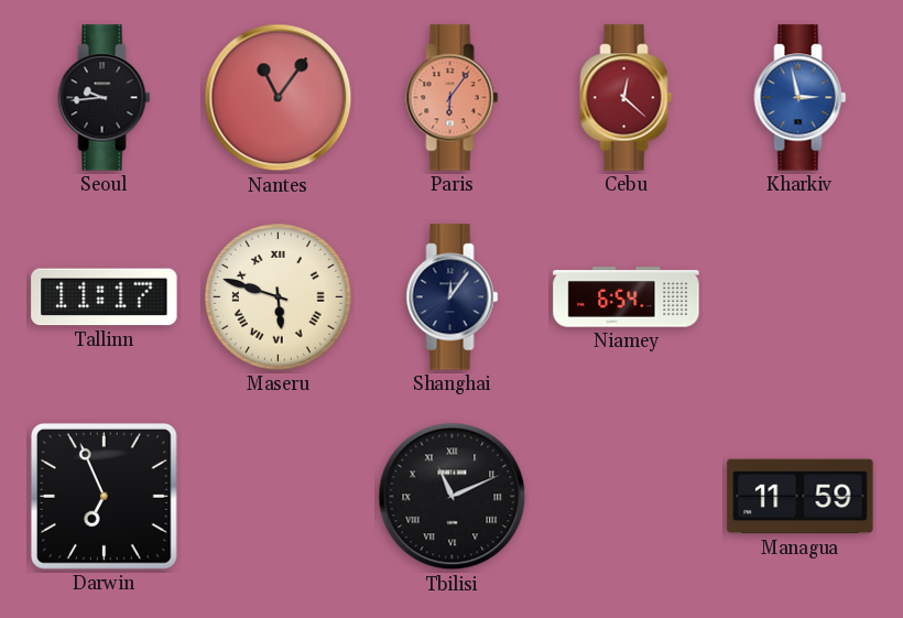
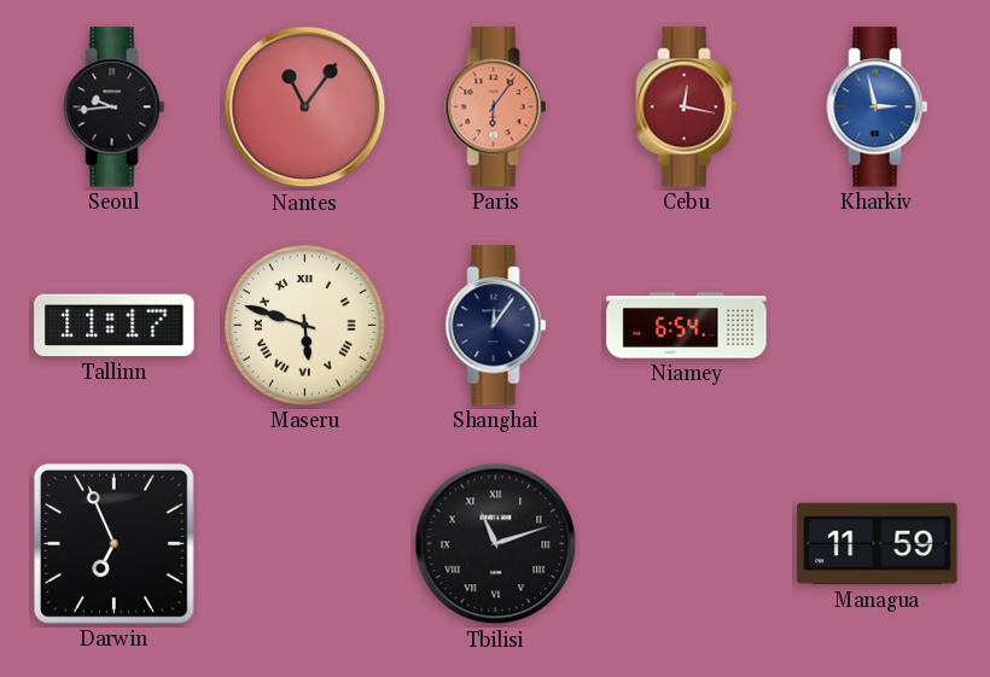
Cebu: 12:22 -> 12:17 (687, 107)
Tbilisi: 11:11 -> 11:12 (496, 544)
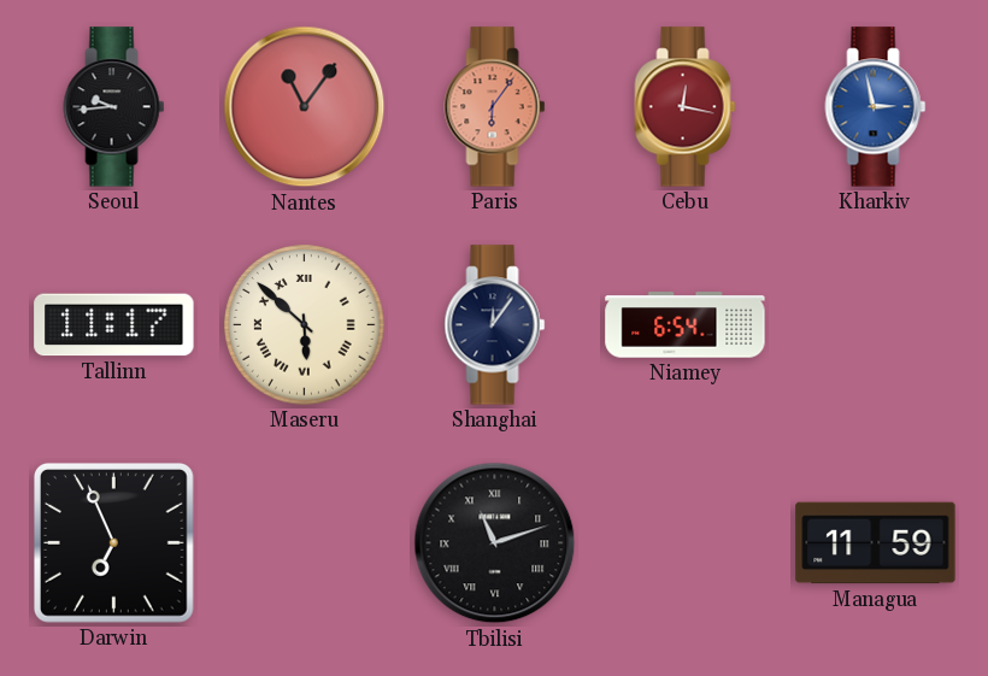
Maseru: 5:48 -> 5:52 (305, 325)
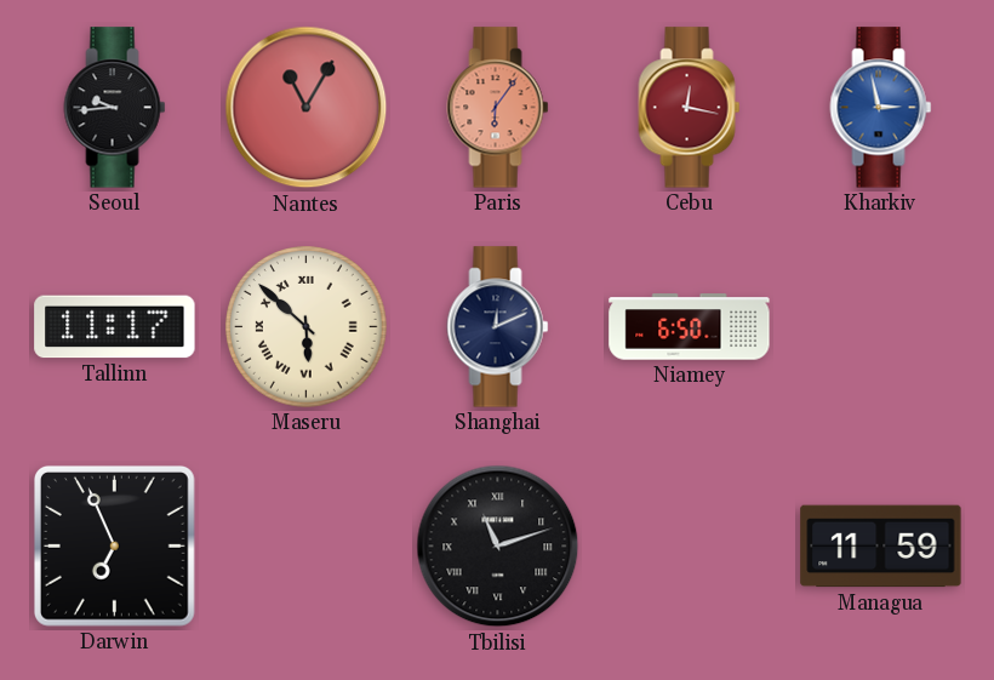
Nantes: 11:06 -> 11:05 (307, 108)
Shanghai: 12:06 -> 12:11 (498, 327)
Niamey: 6:54 -> 6:50 (690, 327)
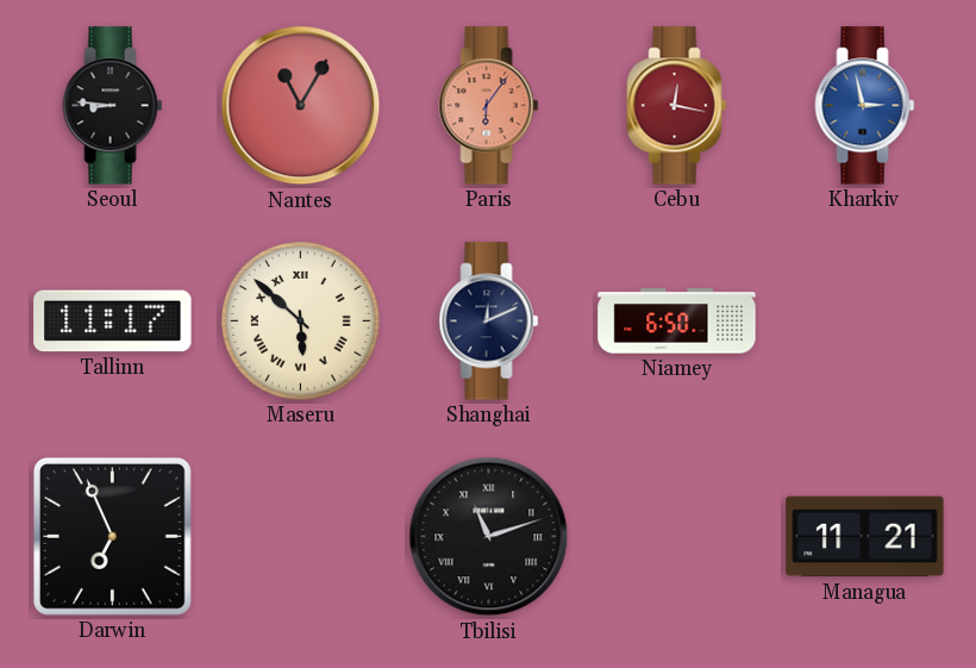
Seoul: 9:44 -> 8:46 (113, 106)
Managua: 11:59 -> 11:21 (865, 537)
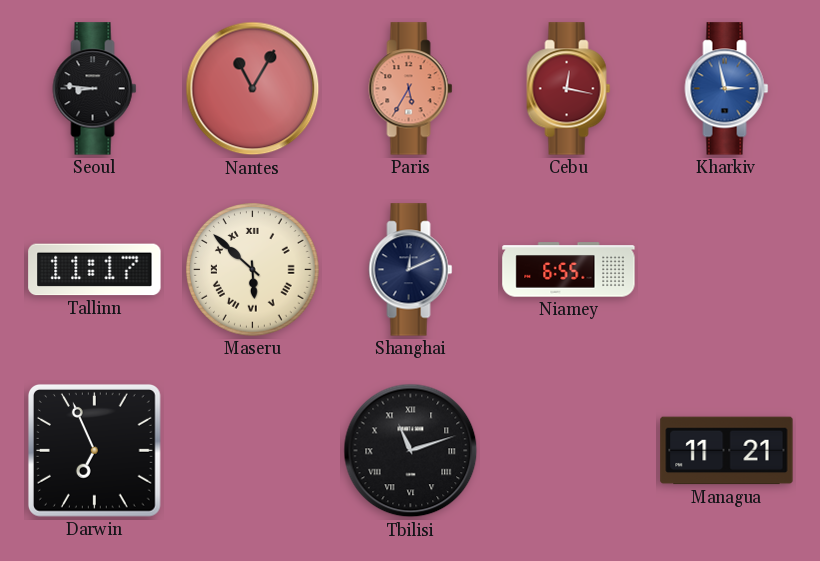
Paris: 6:06 -> 5:35 (411, 89)
Niamey: 6:50 -> 6:55 (569, 270)
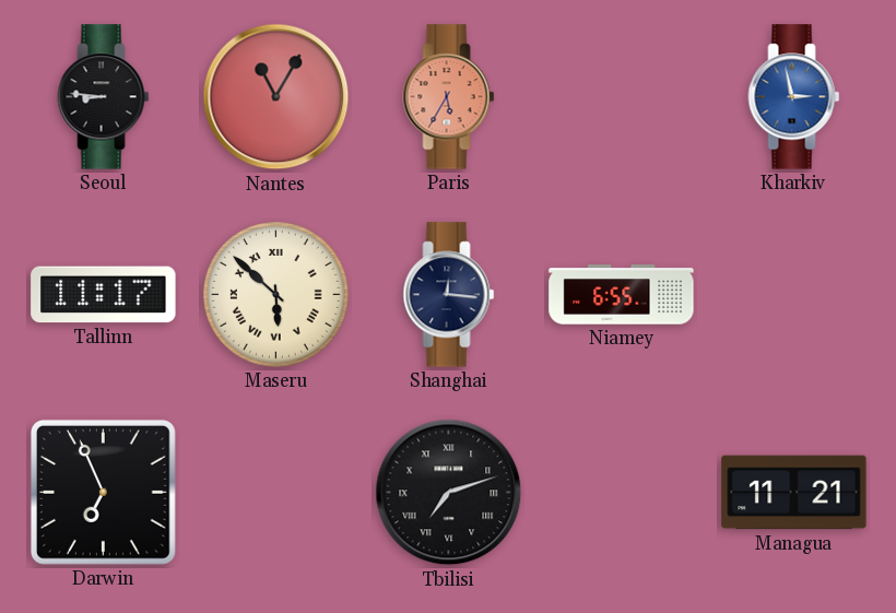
Cebu: 12:17 -> none (569, 89)
Shanghai: 12:11 -> 12:16 (449, 295)
Tbilisi: 11:12 -> 7:12 (449, 493)
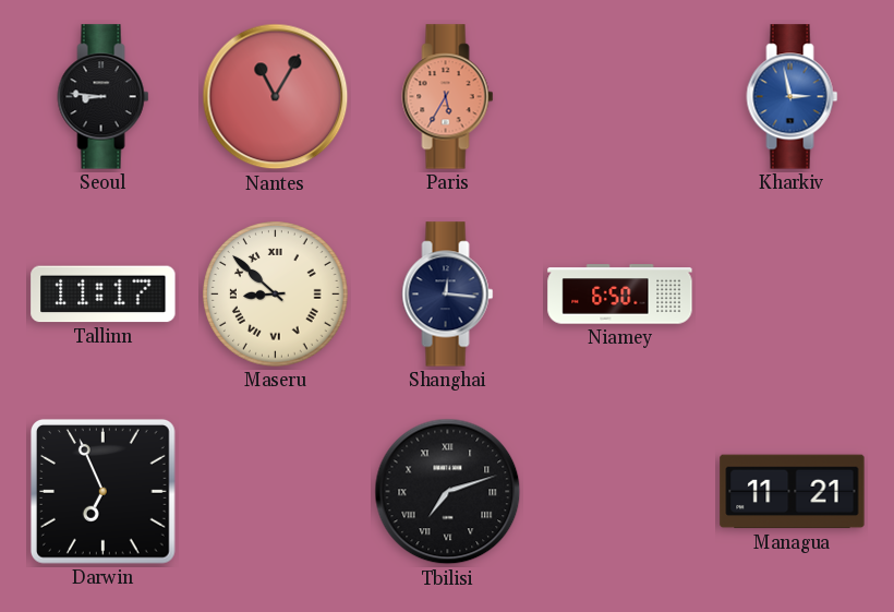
Maseru: 5:52 -> 8:52 (276, 295)
Niamey: 6:55 -> 6:50 (620, 295)
